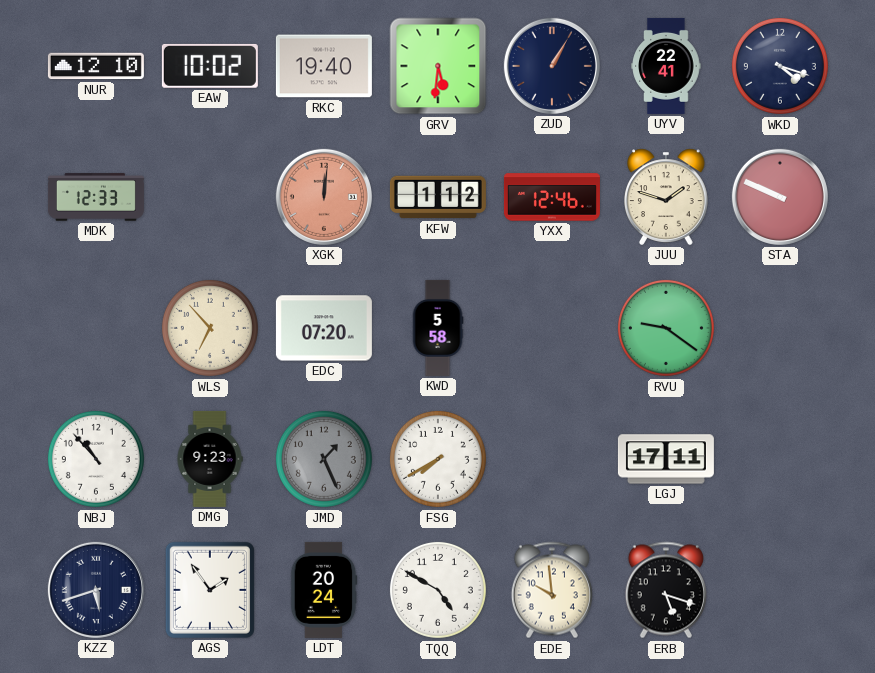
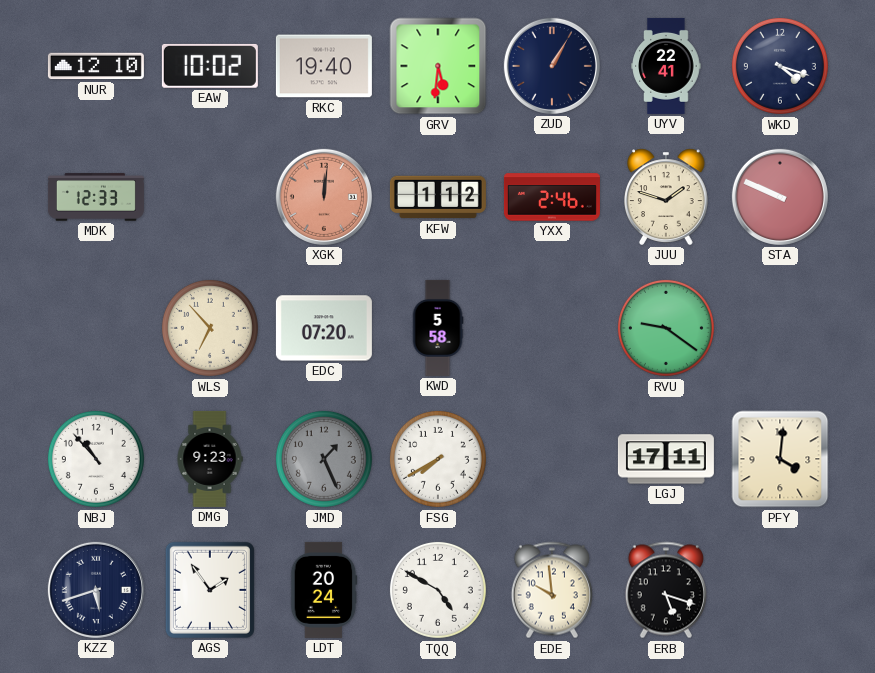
YXX: 12:46 -> 2:46 (552, 197)
PFY: none -> 4:01 (780, 459)
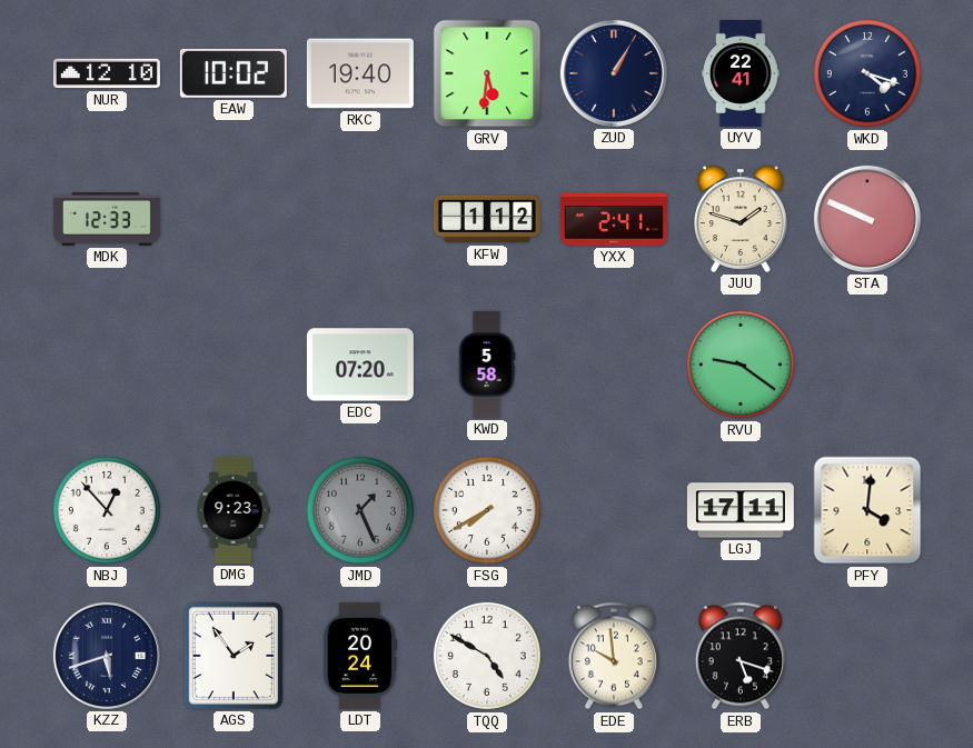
XGK: 12:01 -> none (324, 197)
YXX: 2:46 -> 2:41 (614, 219)
WLS: 6:53 -> none (210, 328)
NBJ: 10:53 -> 12:53 (107, 510)
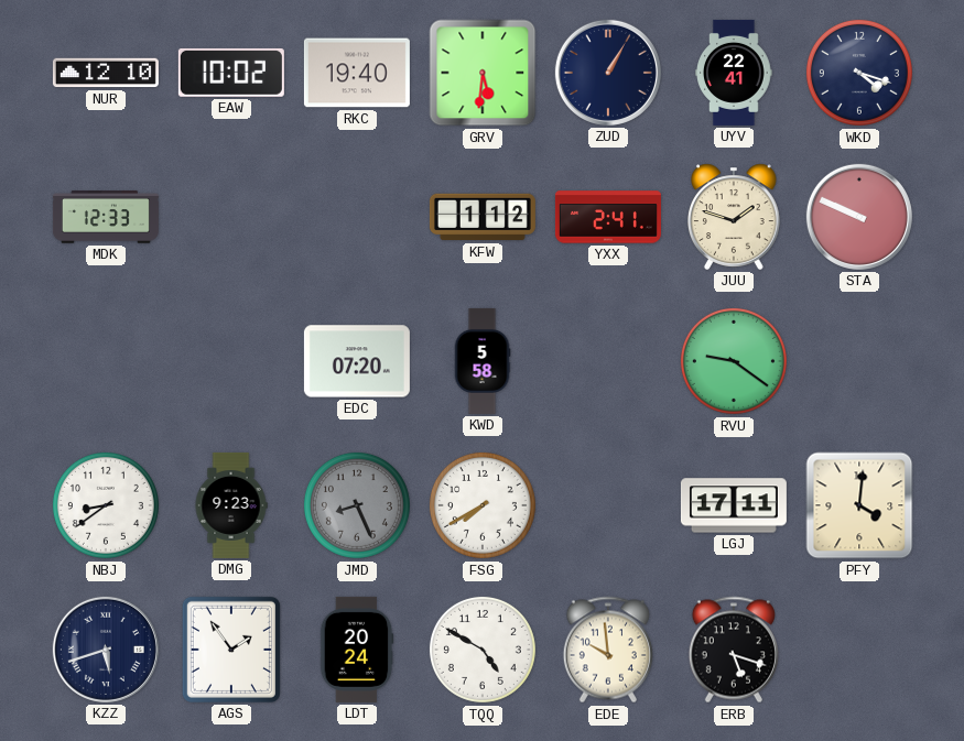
NBJ: 12:53 -> 8:39 (106, 505)
JMD: 1:26 -> 8:26 (357, 505)
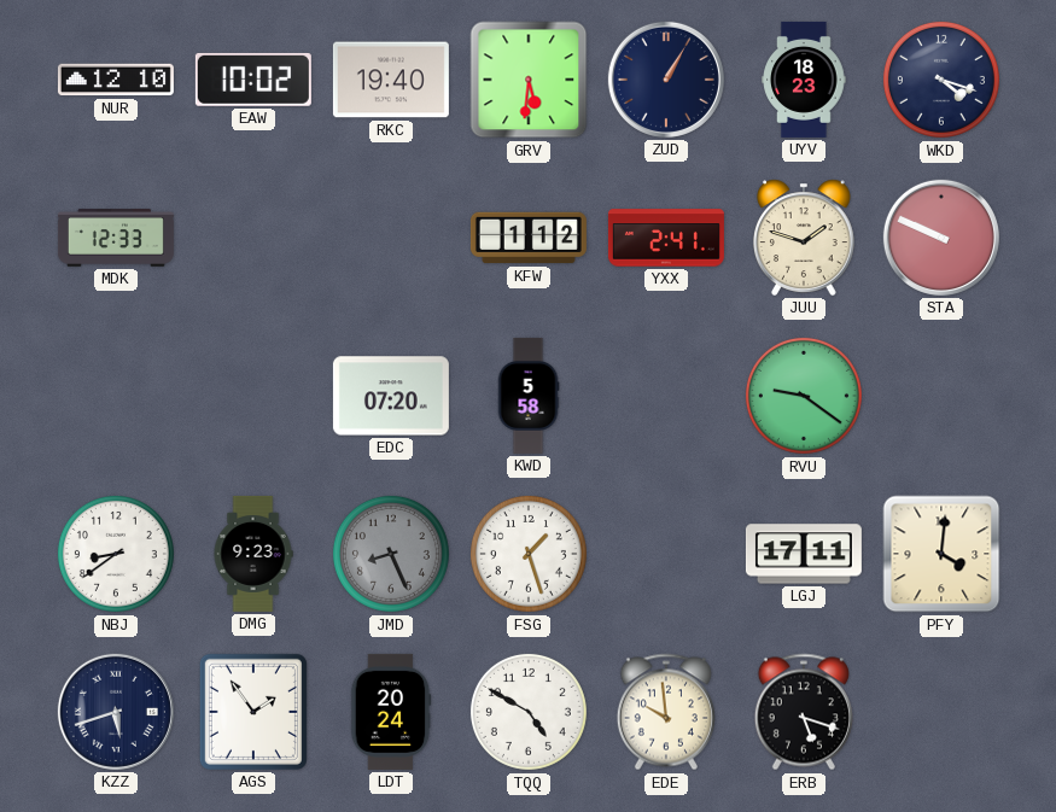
UYV: 22:41 -> 18:23 (804, 80)
FSG: 7:40 -> 1:27 (529, 554)
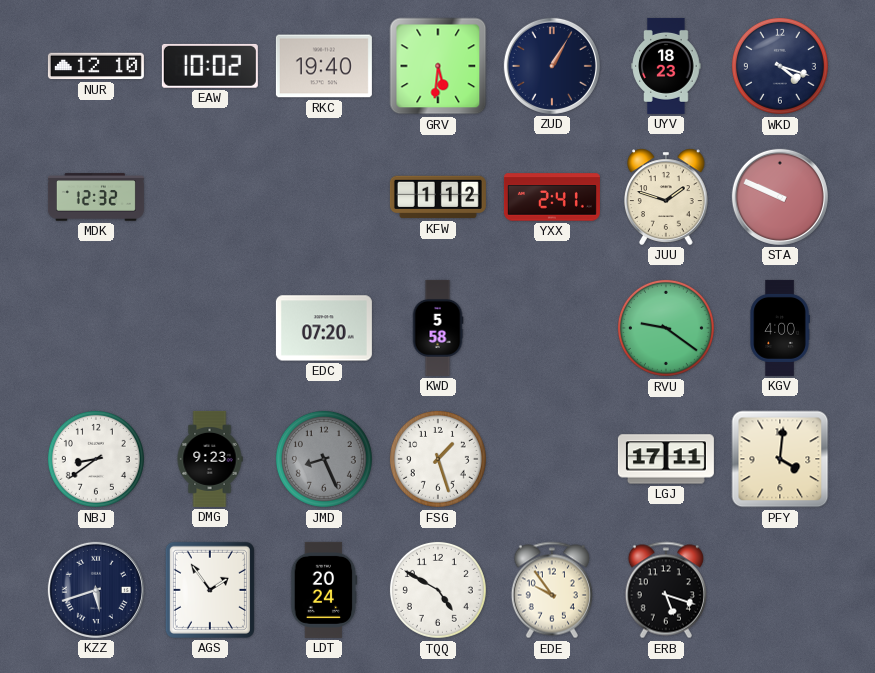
MDK: 12:33 -> 12:32 (96, 197)
KGV: none -> 4:00 (780, 328)
EDE: 9:59 -> 9:54 (552, 590)
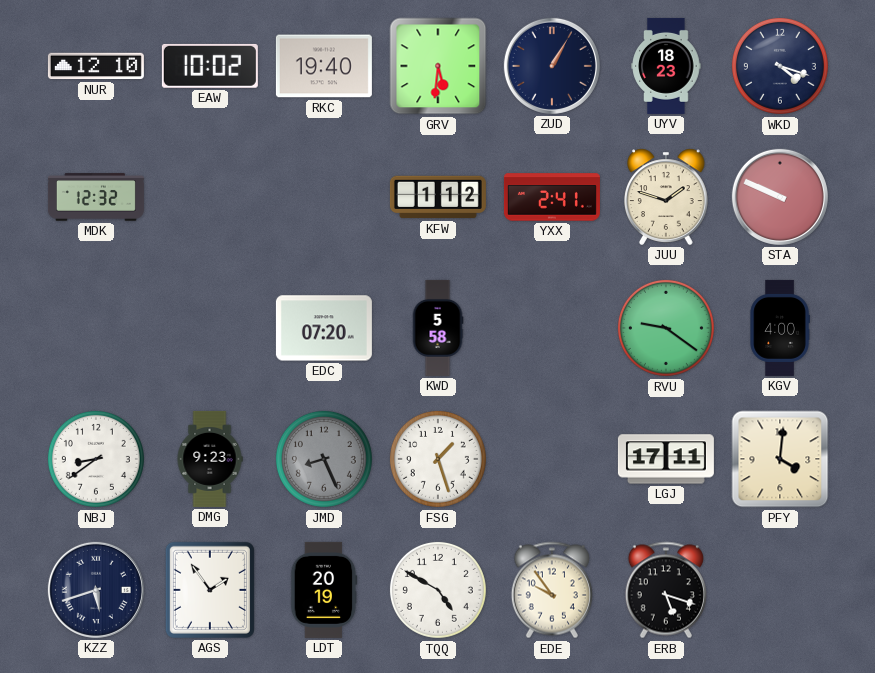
LDT: 20:24 -> 20:19 (324, 590)
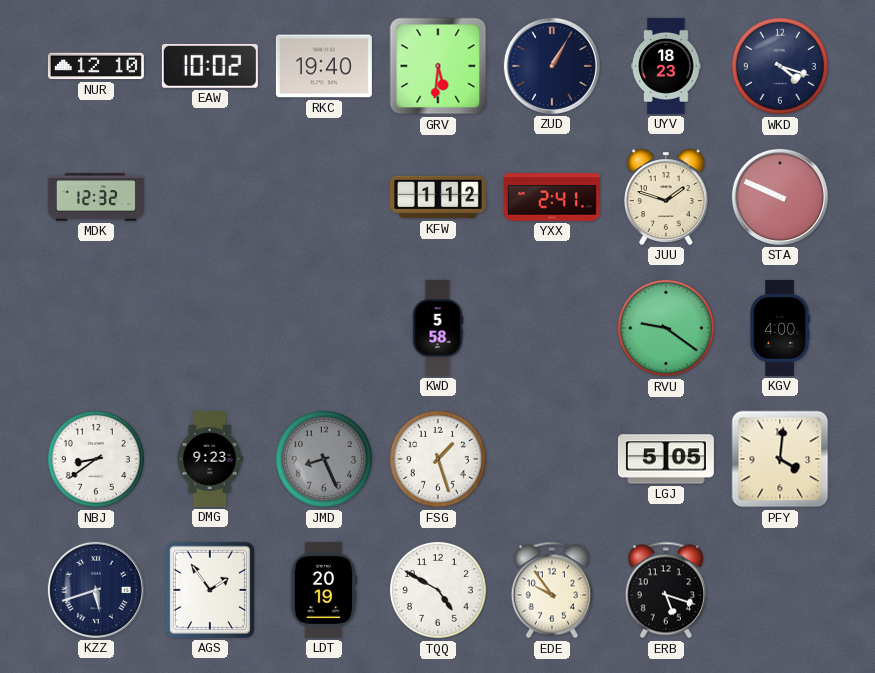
EDC: 07:20 -> none (324, 328)
LGJ: 17:11 -> 5:05 (666, 459)
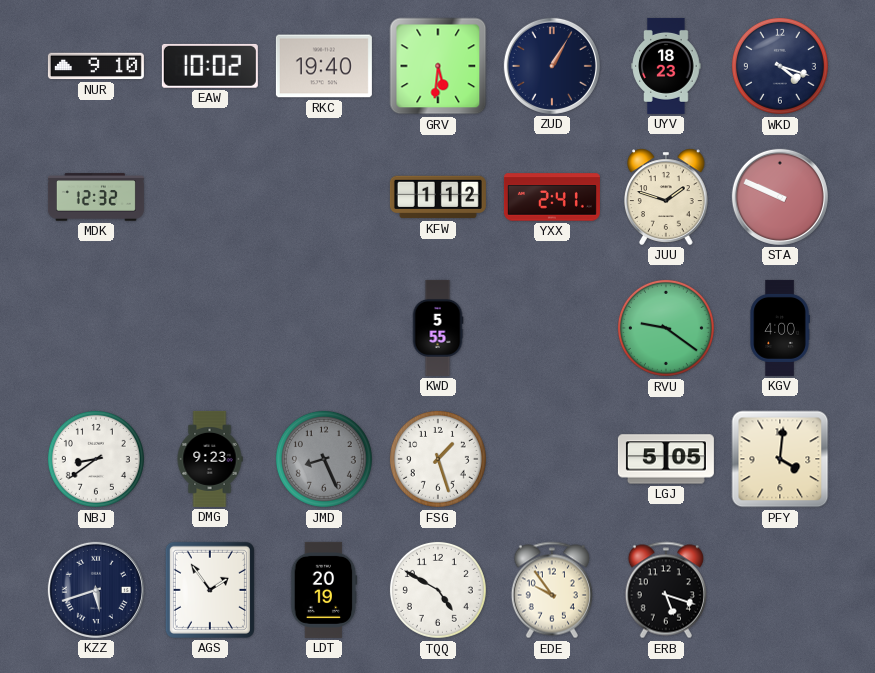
NUR: 12:10 -> 9:10 (96, 66)
KWD: 5:58 -> 5:55 (438, 328)
